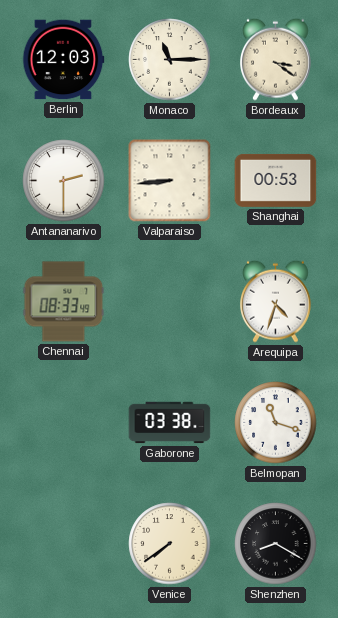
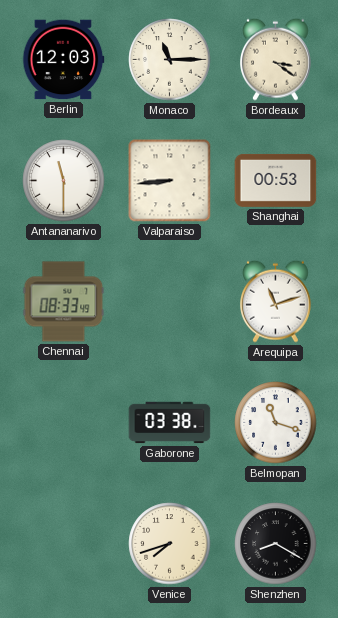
Antananarivo: 2:30 -> 11:30 (64, 181)
Arequipa: 4:33 -> 11:12 (276, 301)
Venice: 7:39 -> 7:42 (170, 544)
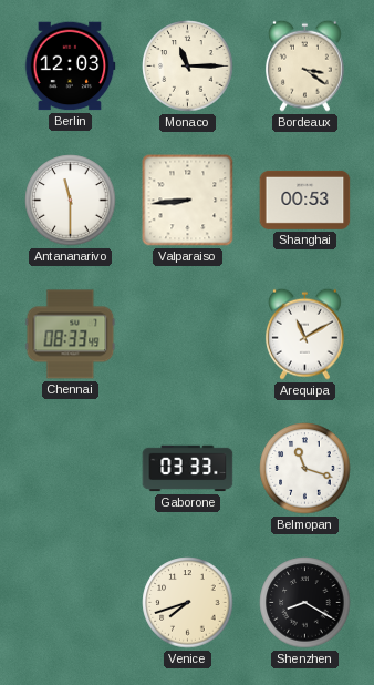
Arequipa: 11:12 -> 11:10 (305, 334)
Gaborone: 03:38 -> 03:33 (188, 469)
